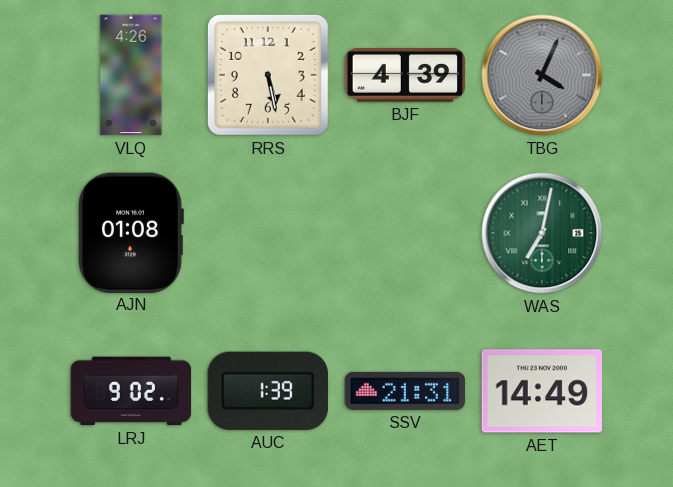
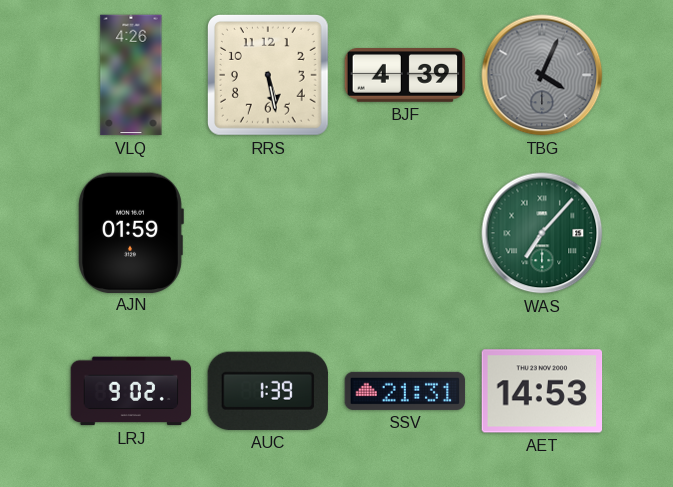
AJN: 01:08 -> 01:59 (131, 232)
WAS: 7:02 -> 7:07 (542, 233)
AET: 14:49 -> 14:53 (542, 391)
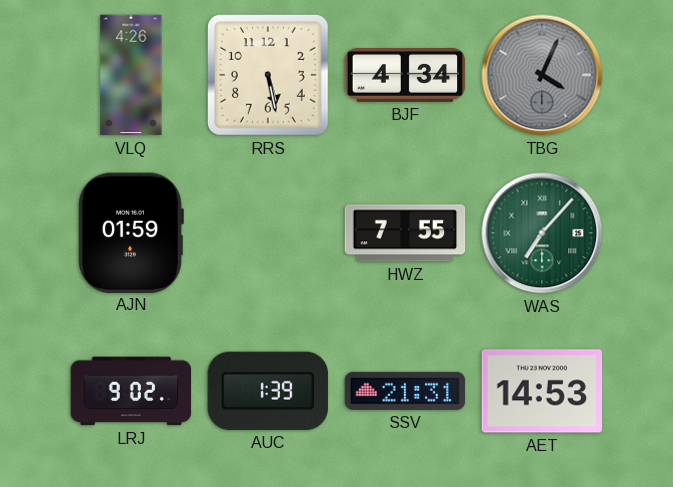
BJF: 4:39 -> 4:34 (405, 76)
HWZ: none -> 7:55 (405, 233)
